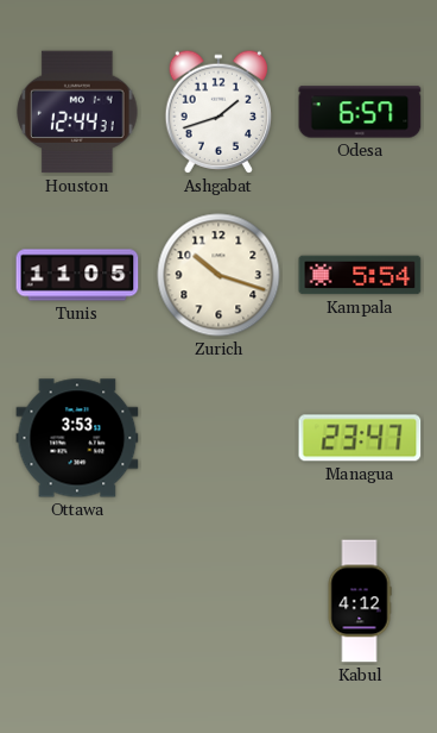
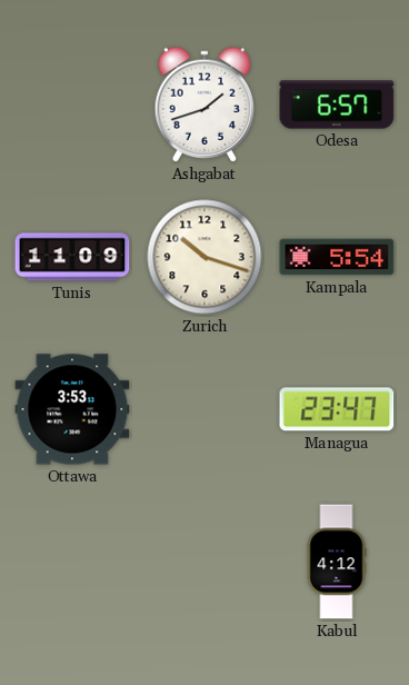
Houston: 12:44 -> none (77, 112)
Tunis: 11:05 -> 11:09 (72, 257)
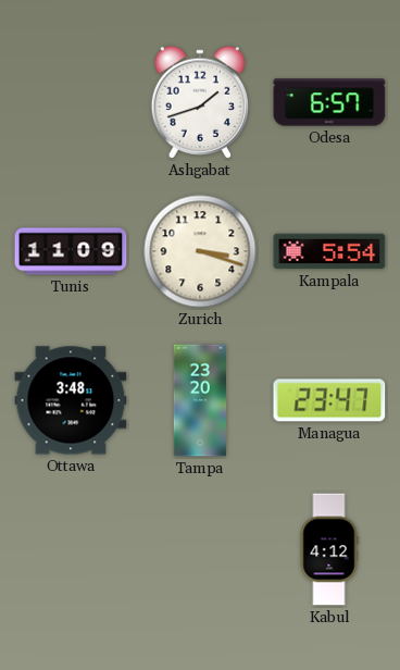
Zurich: 10:18 -> 3:18 (200, 251)
Ottawa: 3:53 -> 3:48 (71, 400)
Tampa: none -> 23:20 (200, 400)
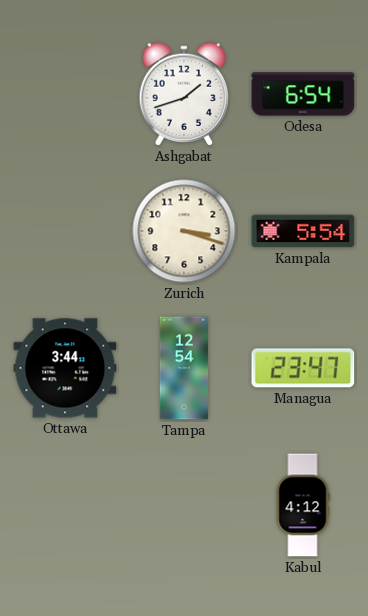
Odesa: 6:57 -> 6:54 (303, 94)
Tunis: 11:09 -> none (71, 251)
Ottawa: 3:48 -> 3:44 (65, 368)
Tampa: 23:20 -> 12:54 (184, 368)
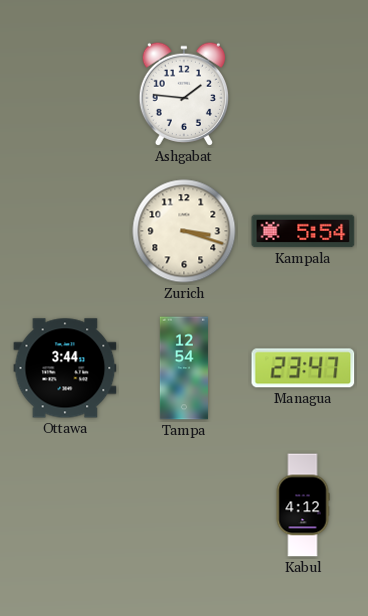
Ashgabat: 1:42 -> 1:46 (183, 94)
Odesa: 6:54 -> none (303, 94)
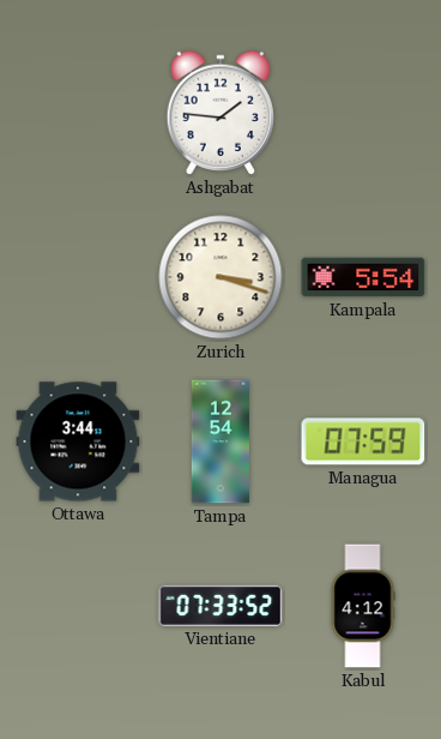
Managua: 23:47 -> 07:59 (363, 441)
Vientiane: none -> 07:33 (220, 606)
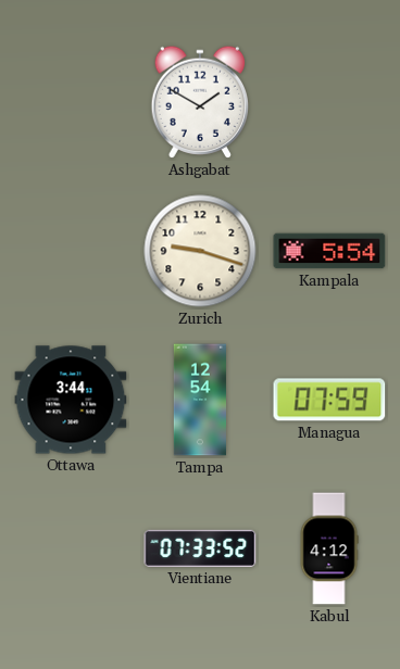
Ashgabat: 1:46 -> 1:50 (199, 102)
Zurich: 3:18 -> 9:18 (200, 251)
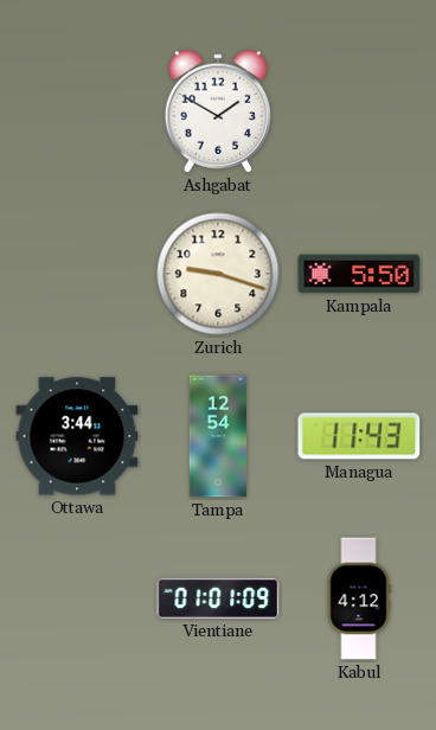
Kampala: 5:54 -> 5:50 (359, 274)
Managua: 07:59 -> 11:43 (359, 436)
Vientiane: 07:33 -> 01:01 (218, 598)
